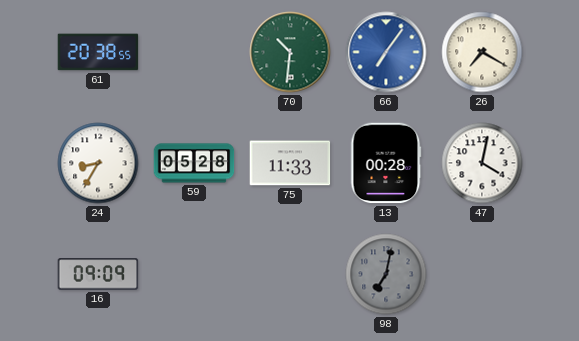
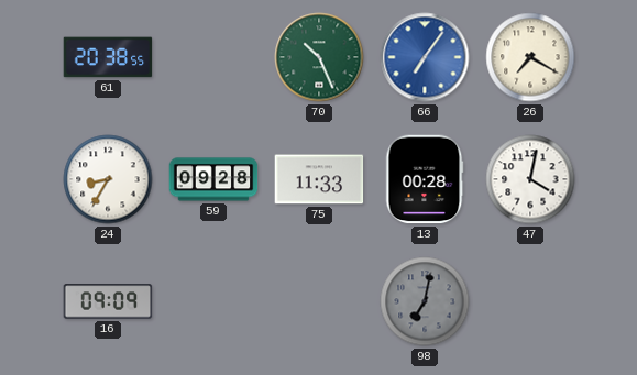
70: 10:31 -> 10:26 (319, 57)
59: 05:28 -> 09:28 (213, 179)
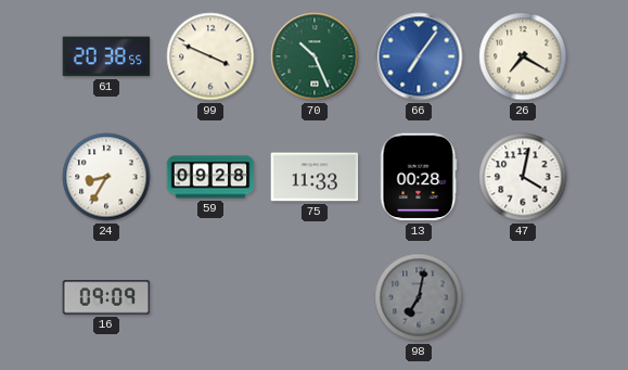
99: none -> 3:49 (210, 56)
